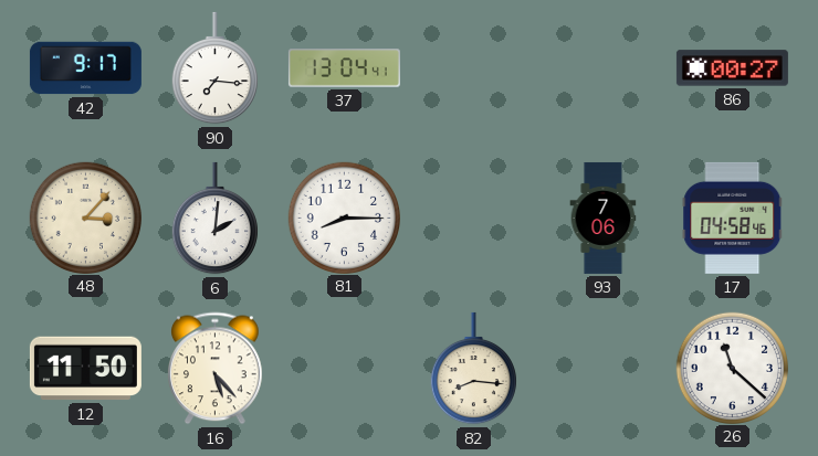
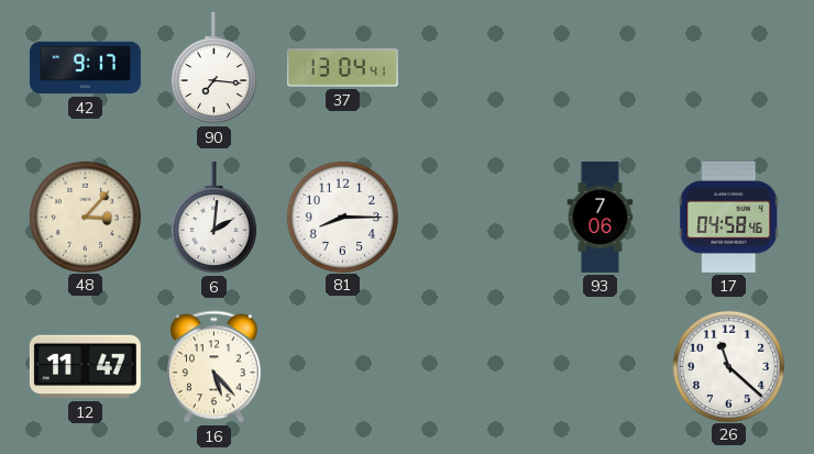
86: 00:27 -> none (732, 68)
12: 11:50 -> 11:47 (85, 367)
82: 8:16 -> none (473, 369)
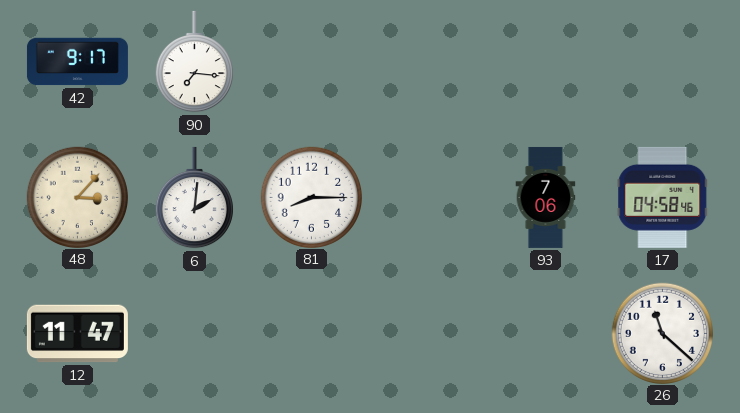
37: 13:04 -> none (342, 68)
16: 5:23 -> none (215, 367)
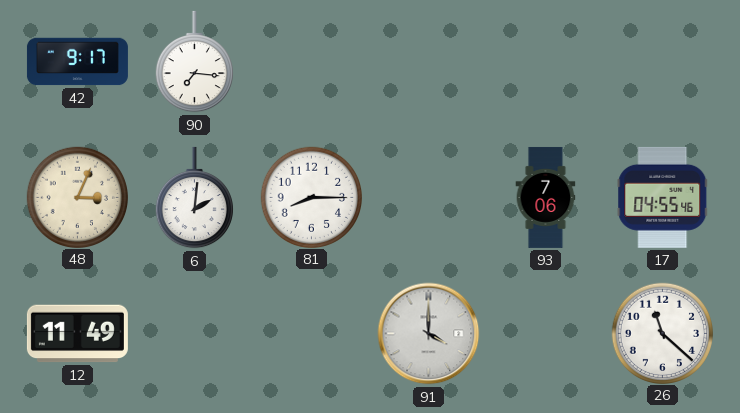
48: 3:07 -> 3:04 (77, 197)
17: 04:58 -> 04:55 (663, 197)
12: 11:47 -> 11:49 (77, 334)
91: none -> 4:00 (429, 334)
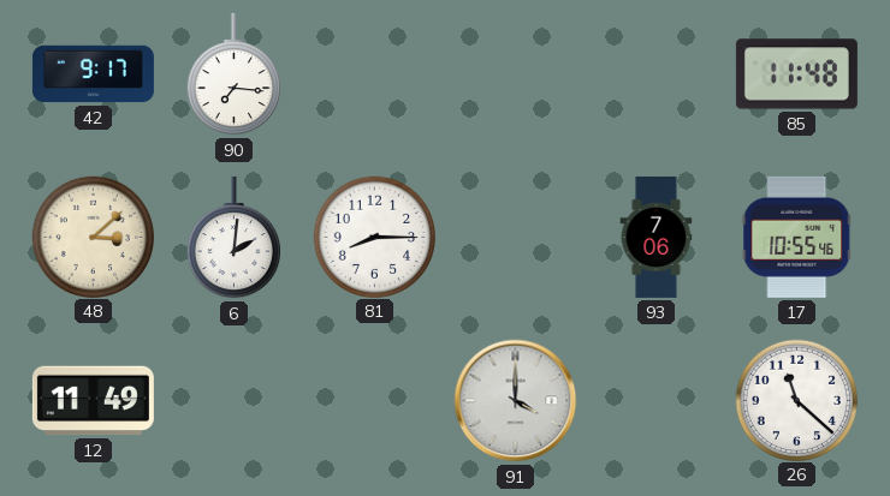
85: none -> 11:48 (796, 74)
48: 3:04 -> 3:08 (93, 237)
17: 04:55 -> 10:55 (797, 237)
